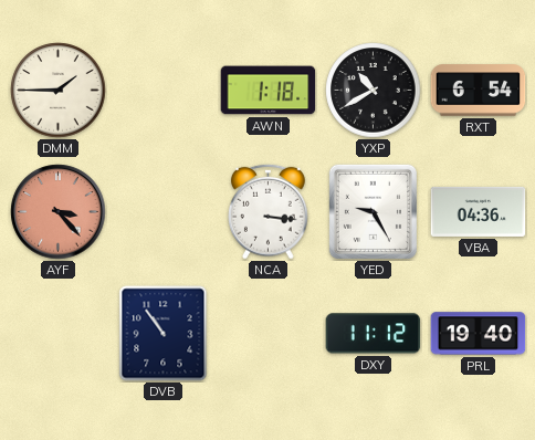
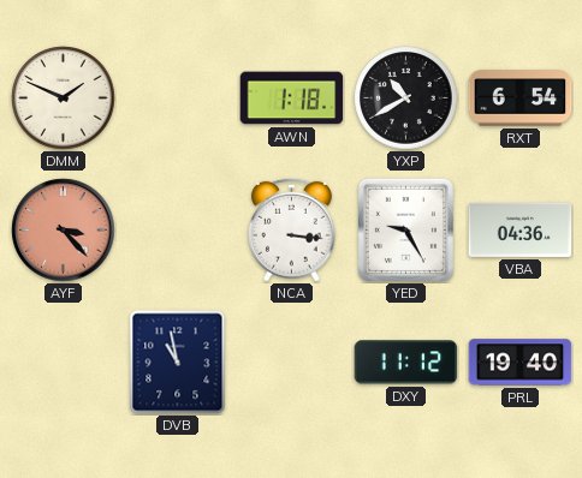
DMM: 1:45 -> 1:49 (64, 98)
DVB: 10:54 -> 10:58 (178, 363)
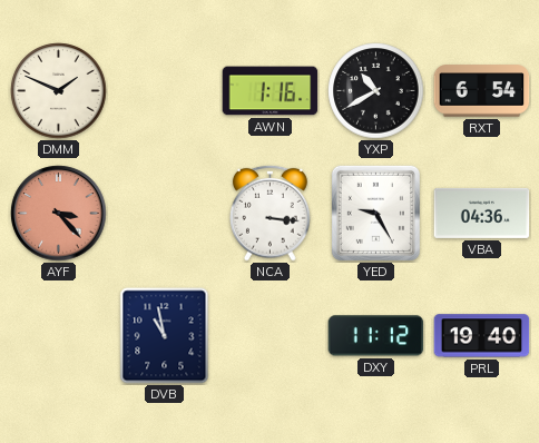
AWN: 1:18 -> 1:16 (271, 91)
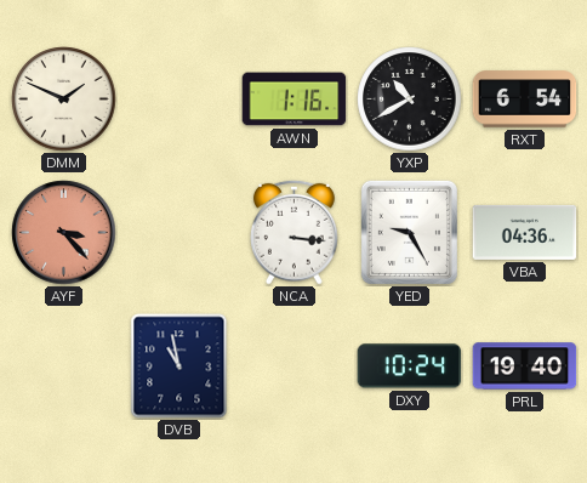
DXY: 11:12 -> 10:24 (410, 366)
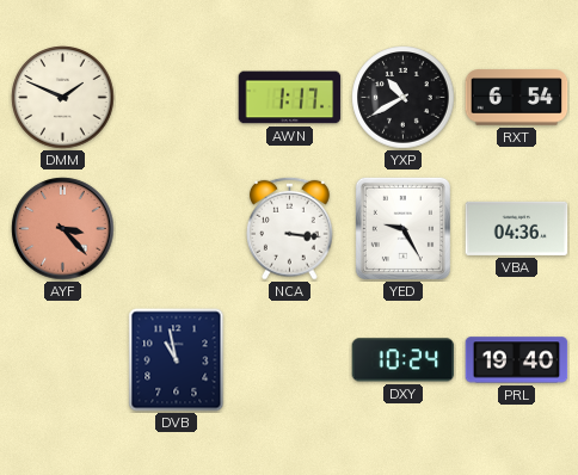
AWN: 1:16 -> 1:17 (290, 98)
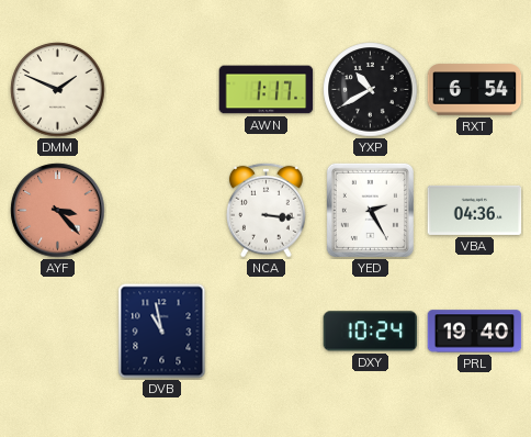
YED: 9:25 -> 2:25 (370, 210)
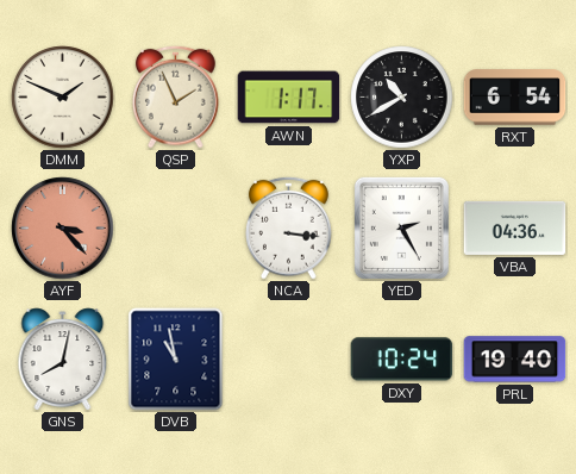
QSP: none -> 1:56 (176, 96)
GNS: none -> 8:02 (63, 360)
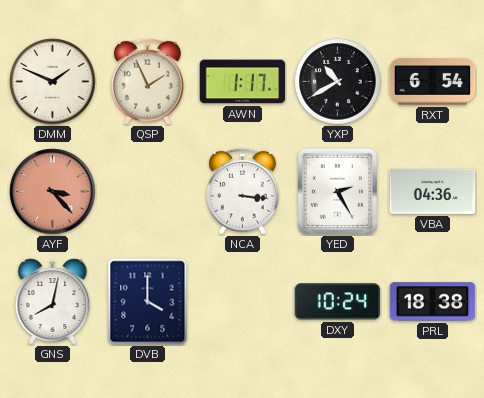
DVB: 10:58 -> 4:00 (148, 302)
PRL: 19:40 -> 18:38 (433, 302)
